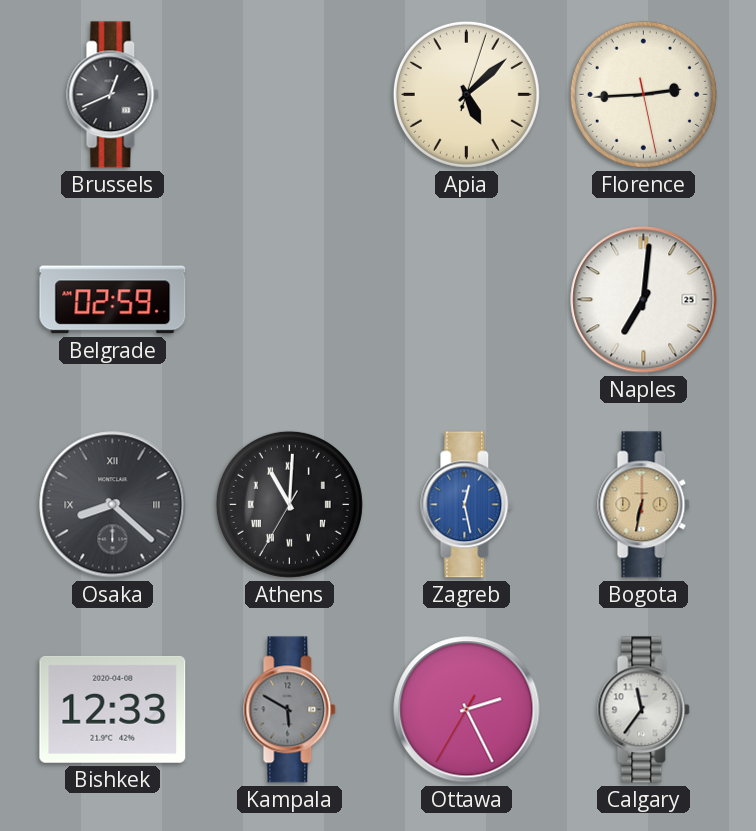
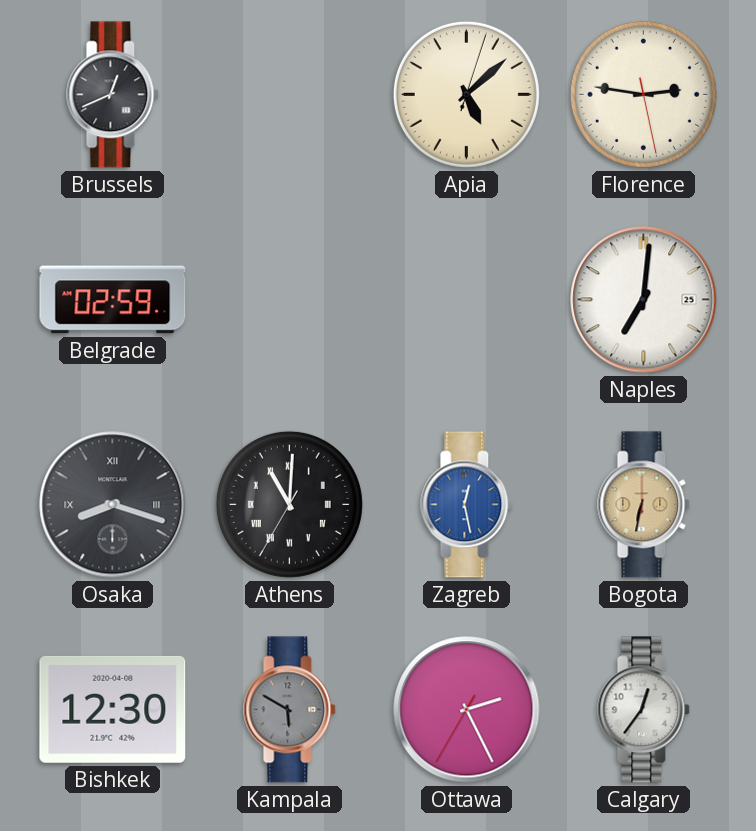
Florence: 2:44 -> 2:46 (643, 94)
Osaka: 8:22 -> 8:18 (113, 505)
Bishkek: 12:33 -> 12:30 (113, 709)
Calgary: 11:36 -> 12:36 (644, 710)
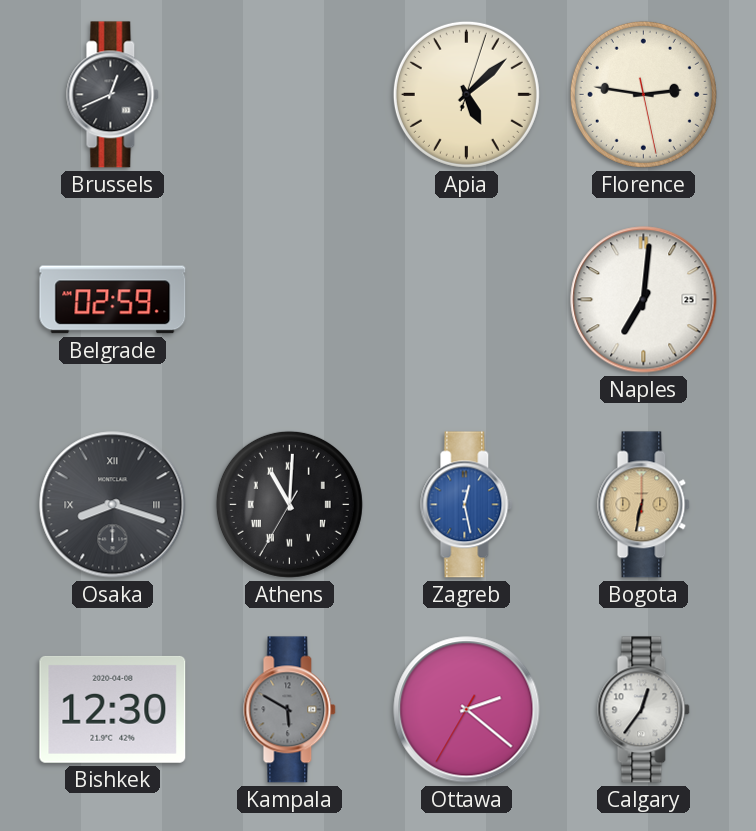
Ottawa: 2:25 -> 2:21 (467, 710)
